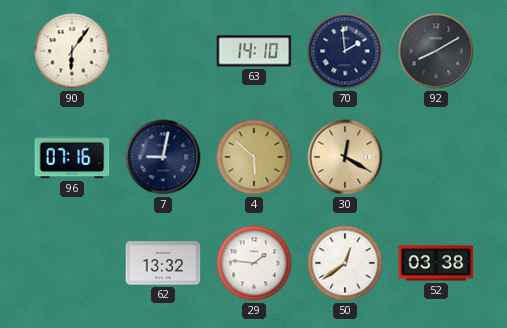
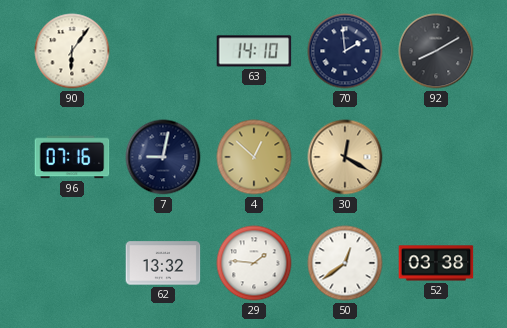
4: 5:52 -> 12:52 (254, 157)
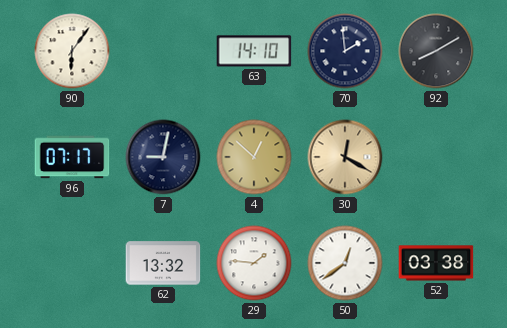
96: 07:16 -> 07:17 (72, 157)
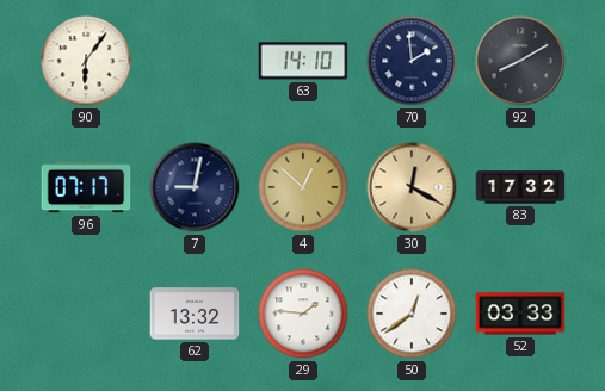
83: none -> 17:32 (520, 187)
52: 03:38 -> 03:33 (520, 314)
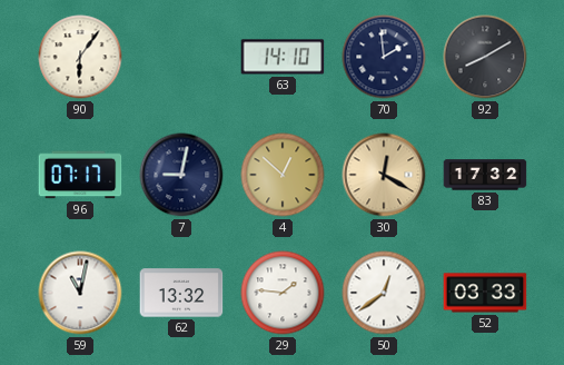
59: none -> 11:02 (80, 293)
